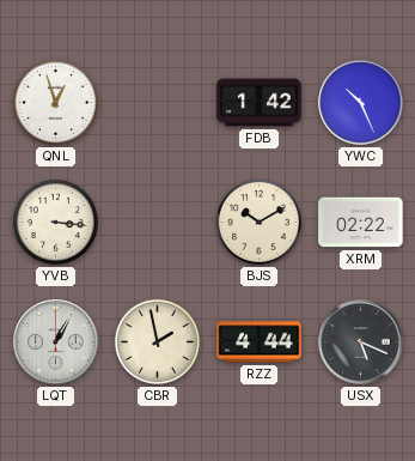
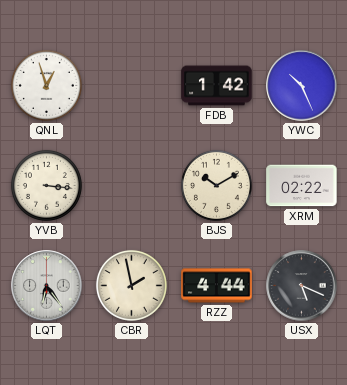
LQT: 1:05 -> 6:24 (47, 286)
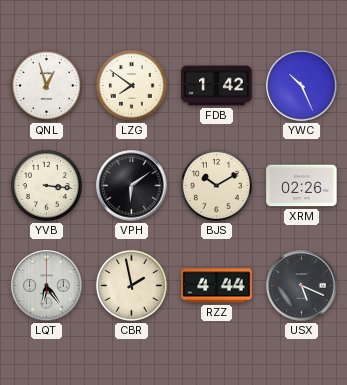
LZG: none -> 7:51 (131, 85)
VPH: none -> 6:09 (132, 186)
XRM: 02:22 -> 02:26 (302, 186)
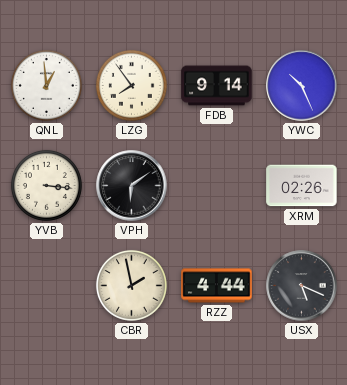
QNL: 12:57 -> 12:59 (46, 85)
LZG: 7:51 -> 7:54 (131, 85)
FDB: 1:42 -> 9:14 (217, 86)
BJS: 10:10 -> none (216, 185)
LQT: 6:24 -> none (47, 286)
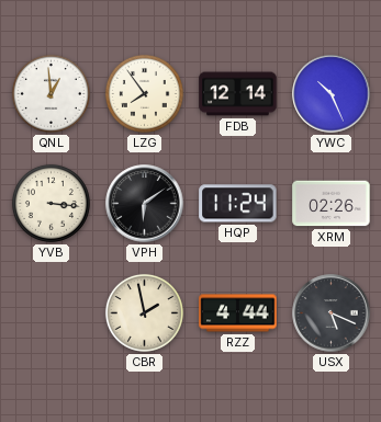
FDB: 9:14 -> 12:14 (238, 94)
HQP: none -> 11:24 (238, 204)
